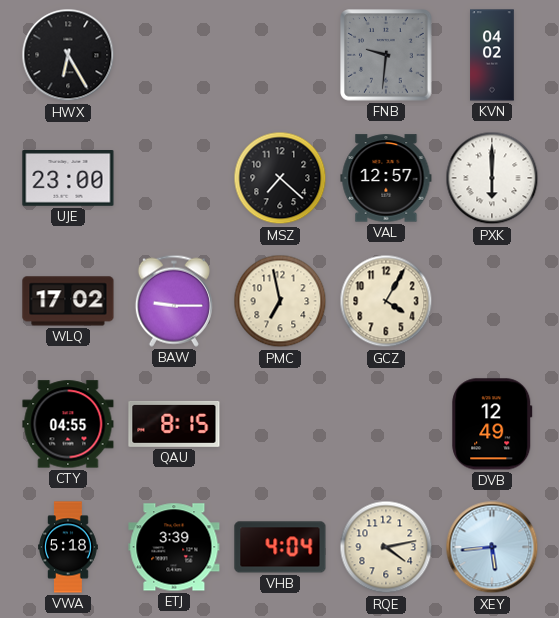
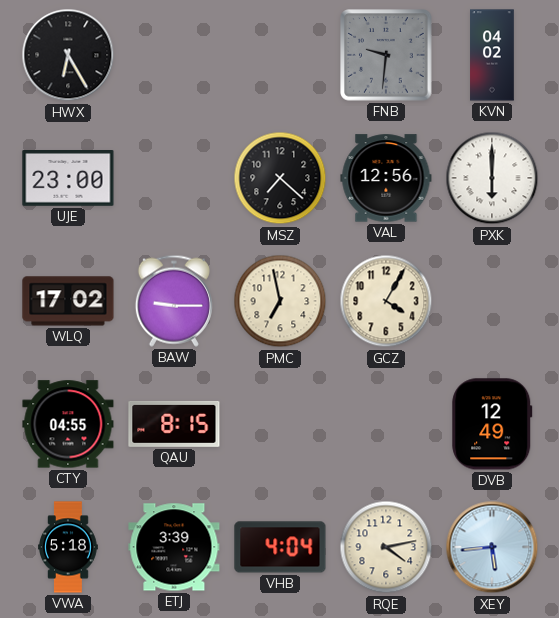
VAL: 12:57 -> 12:56 (386, 178)
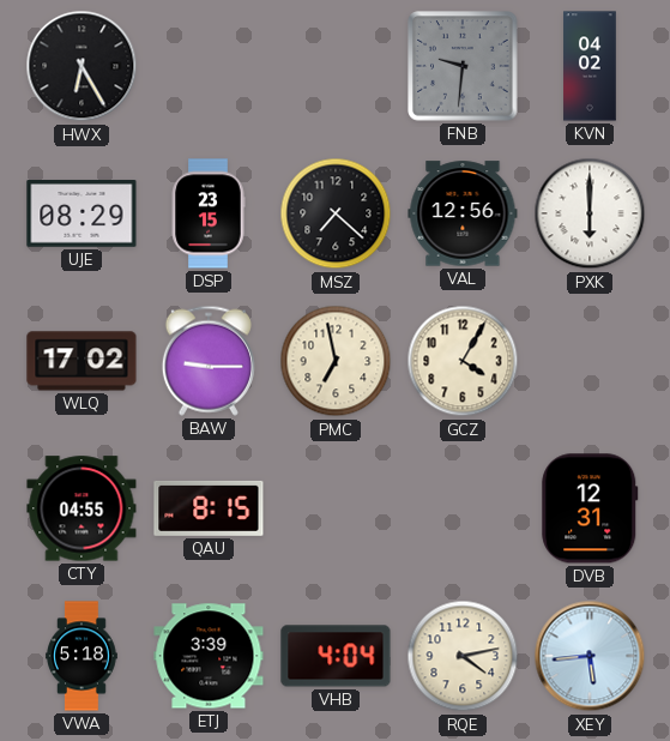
UJE: 23:00 -> 08:29 (82, 215)
DSP: none -> 23:15 (209, 213)
DVB: 12:49 -> 12:31 (590, 508)
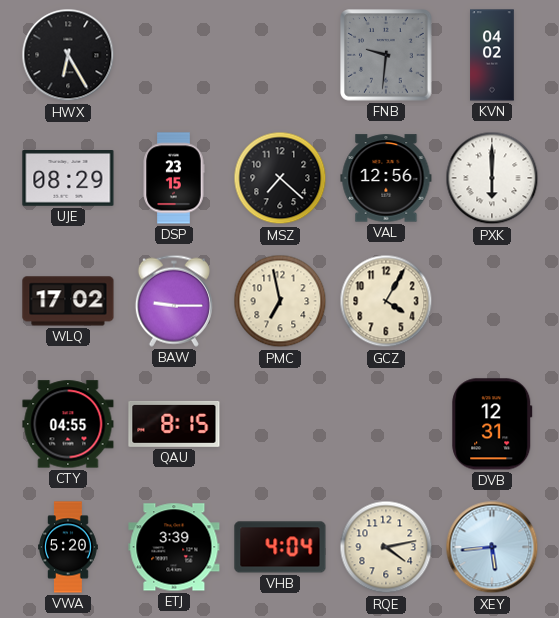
VWA: 5:18 -> 5:20 (68, 547)
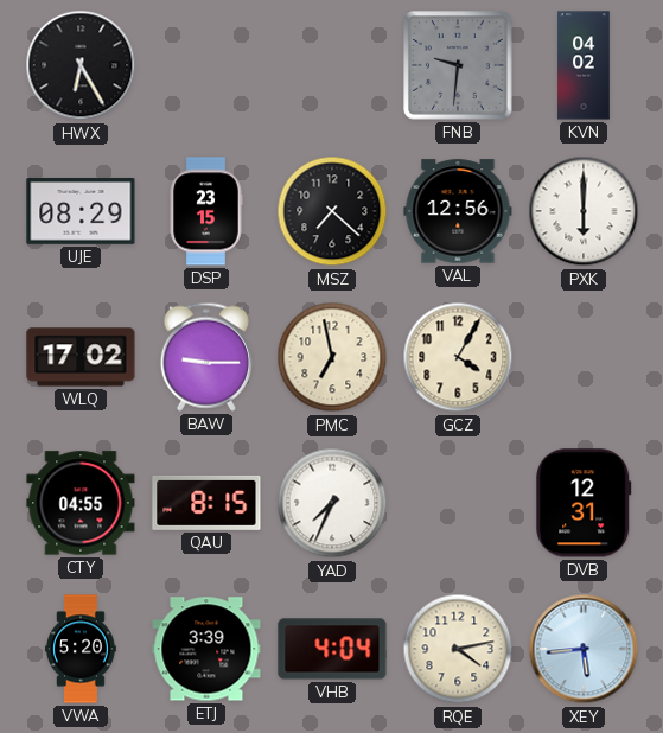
YAD: none -> 7:34 (332, 503)
